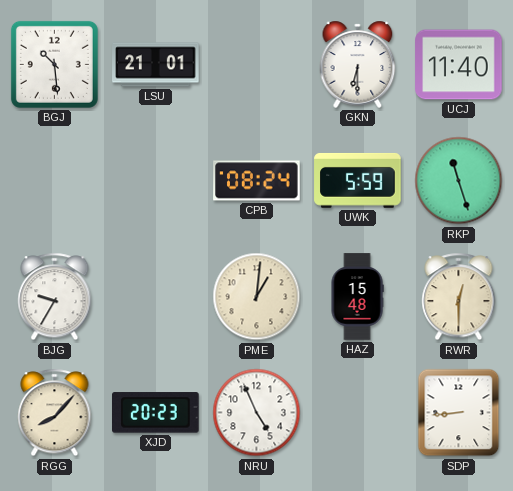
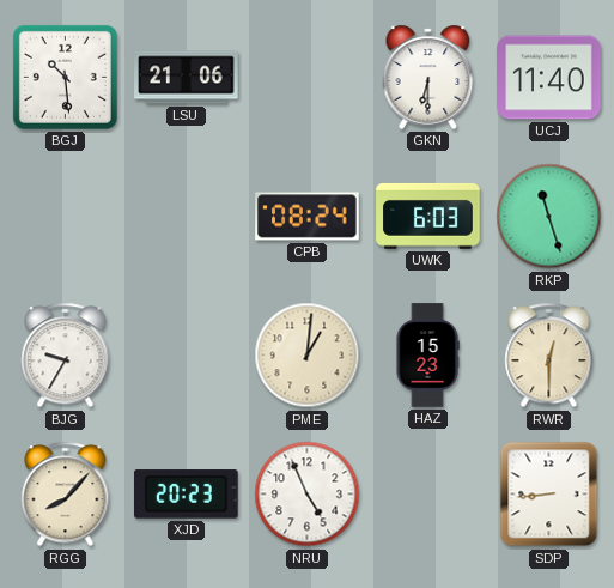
LSU: 21:01 -> 21:06 (187, 78)
UWK: 5:59 -> 6:03 (428, 216)
HAZ: 15:48 -> 15:23 (427, 356)
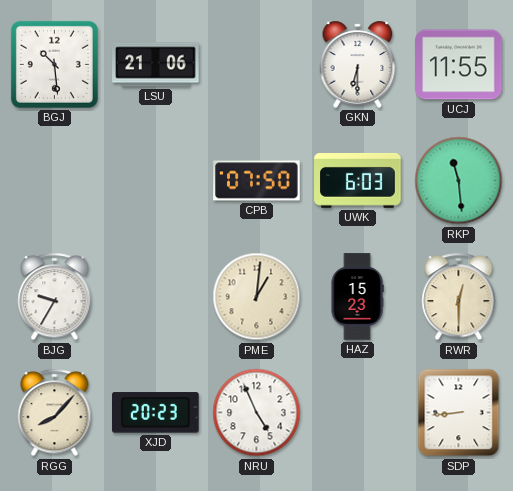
UCJ: 11:40 -> 11:55 (459, 65)
CPB: 08:24 -> 07:50 (257, 181)
RKP: 11:27 -> 11:29 (459, 181)
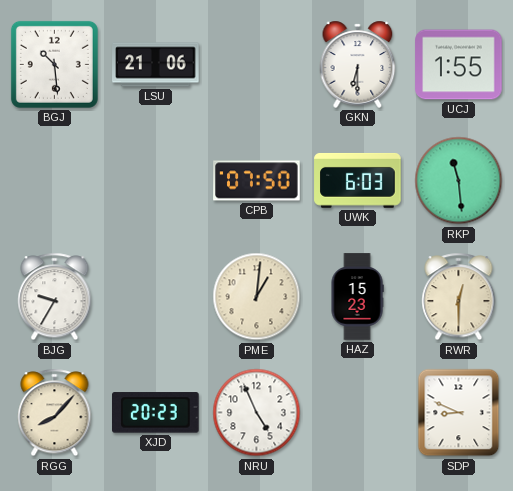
UCJ: 11:55 -> 1:55 (459, 65)
SDP: 8:44 -> 8:49 (459, 413)
